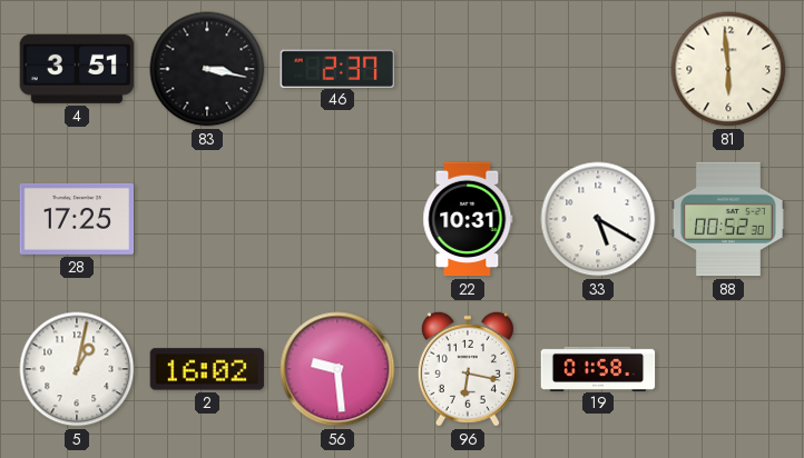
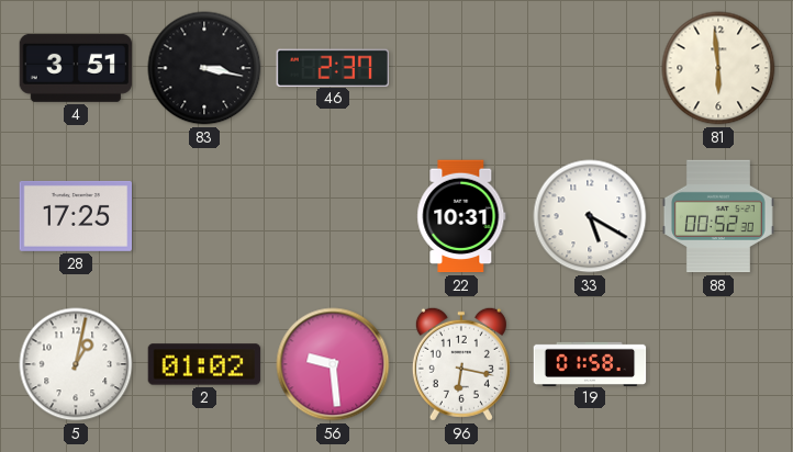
2: 16:02 -> 01:02 (204, 364)
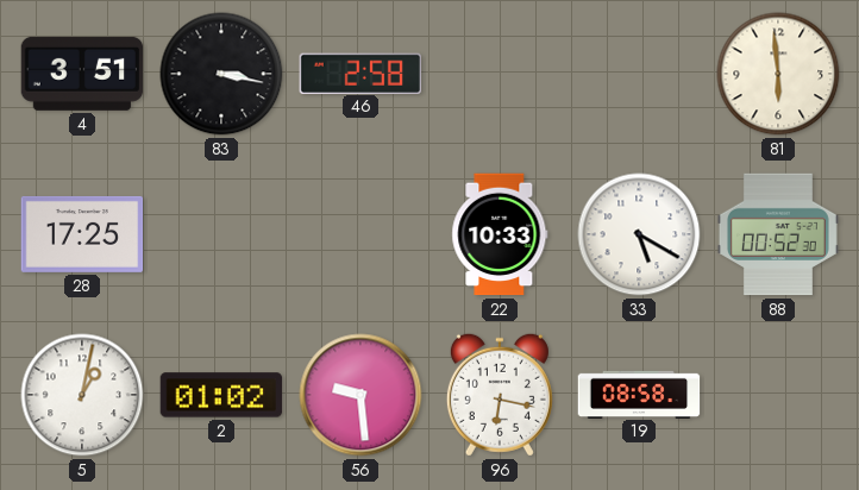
46: 2:37 -> 2:58 (359, 73)
22: 10:31 -> 10:33 (500, 234)
19: 01:58 -> 08:58 (639, 394)
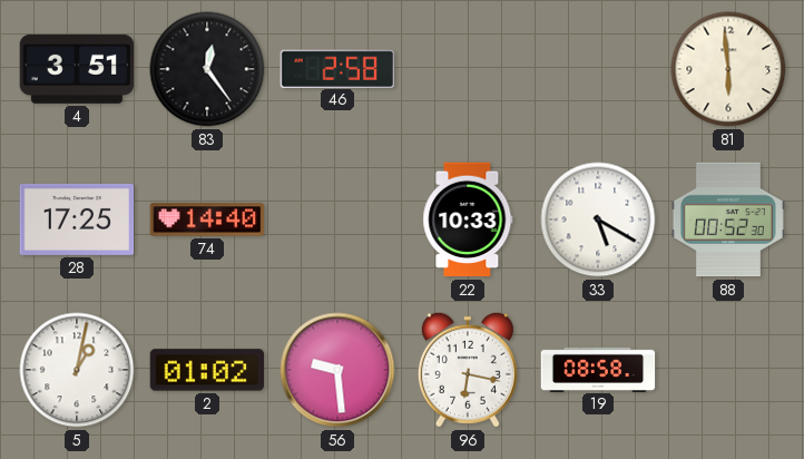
83: 3:17 -> 12:24 (207, 69)
74: none -> 14:40 (207, 219)
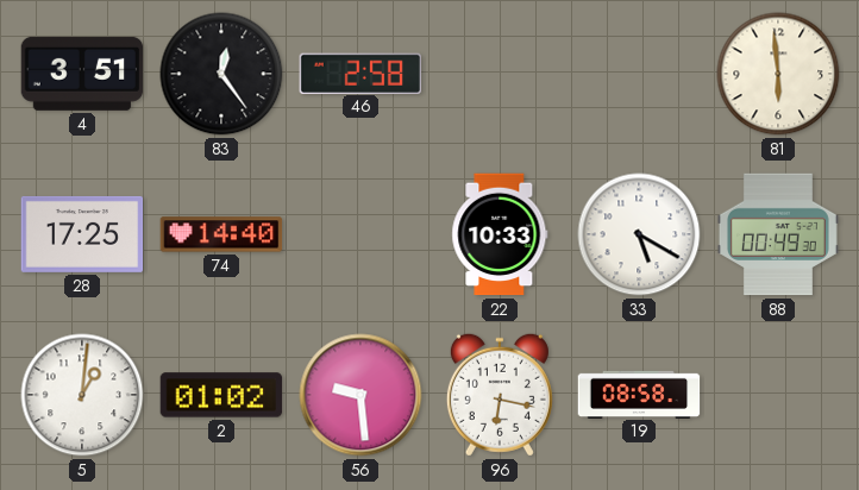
88: 00:52 -> 00:49 (778, 234)
5: 1:02 -> 1:01 (82, 395)
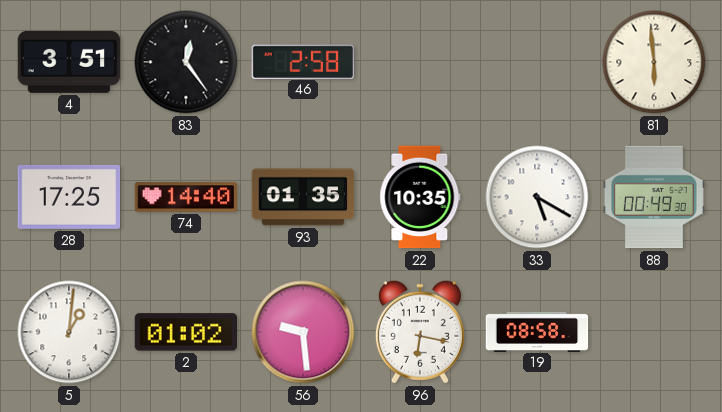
93: none -> 01:35 (303, 197)
22: 10:33 -> 10:35 (420, 197)
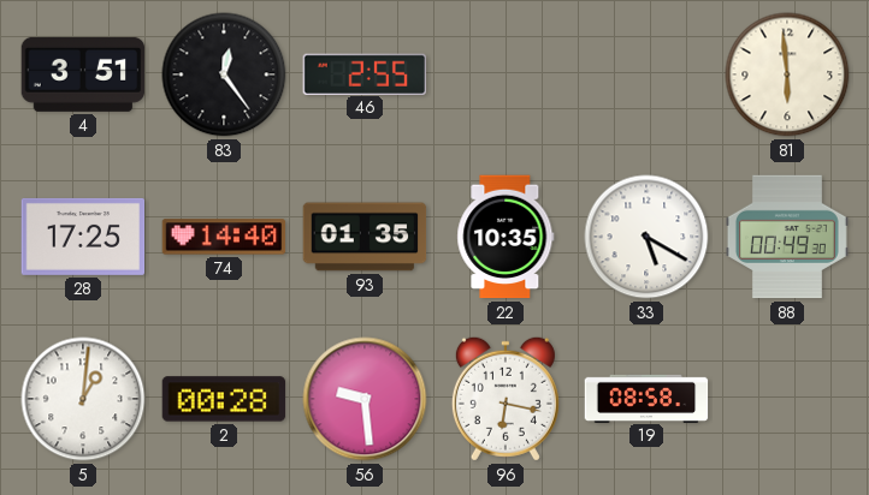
46: 2:58 -> 2:55 (363, 73)
2: 01:02 -> 00:28 (224, 399)
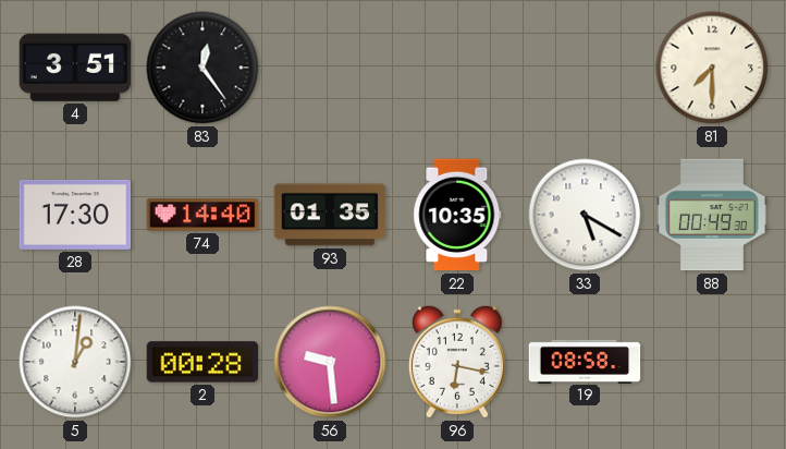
46: 2:55 -> none (363, 73)
81: 5:59 -> 7:30 (712, 68)
28: 17:25 -> 17:30 (75, 215)
